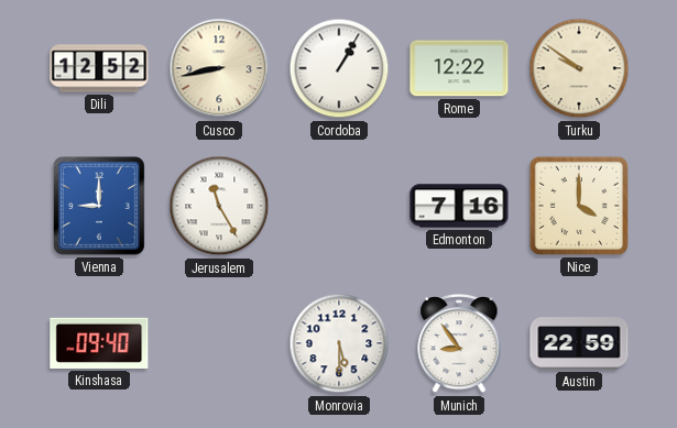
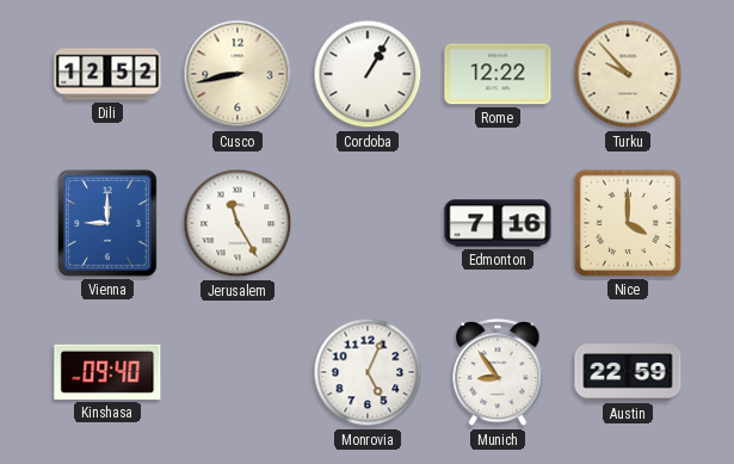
Turku: 9:51 -> 9:53 (628, 74)
Monrovia: 5:30 -> 5:04 (368, 372)
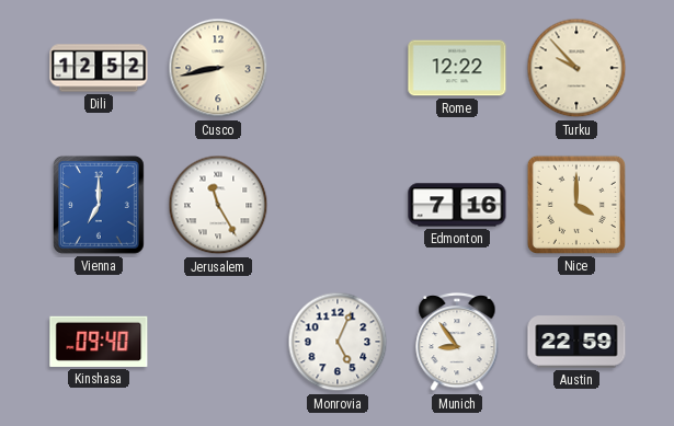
Cordoba: 1:05 -> none (368, 74)
Vienna: 9:00 -> 7:00 (99, 205)
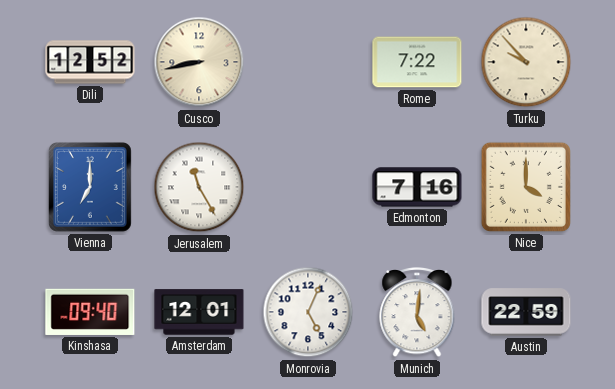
Rome: 12:22 -> 7:22 (417, 62)
Amsterdam: none -> 12:01 (199, 312)
Munich: 8:54 -> 5:01 (417, 313)
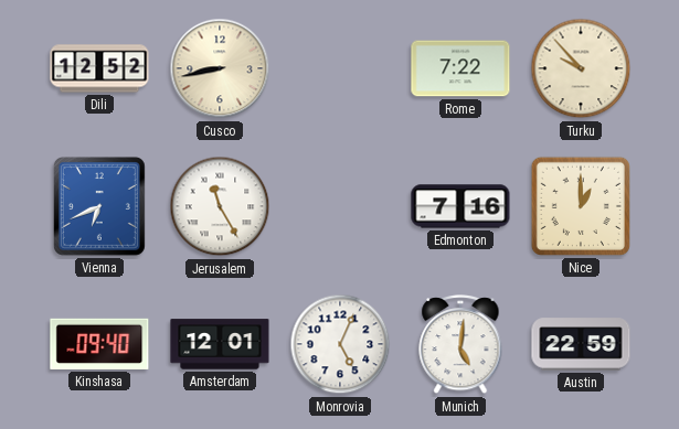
Vienna: 7:00 -> 6:41 (99, 206)
Nice: 4:00 -> 1:00 (581, 206)
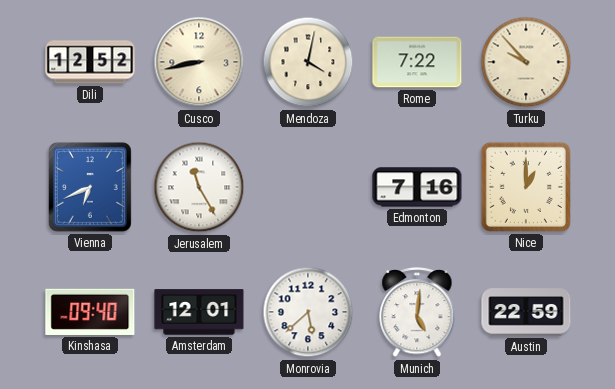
Mendoza: none -> 4:02 (308, 62)
Monrovia: 5:04 -> 5:38 (308, 312)
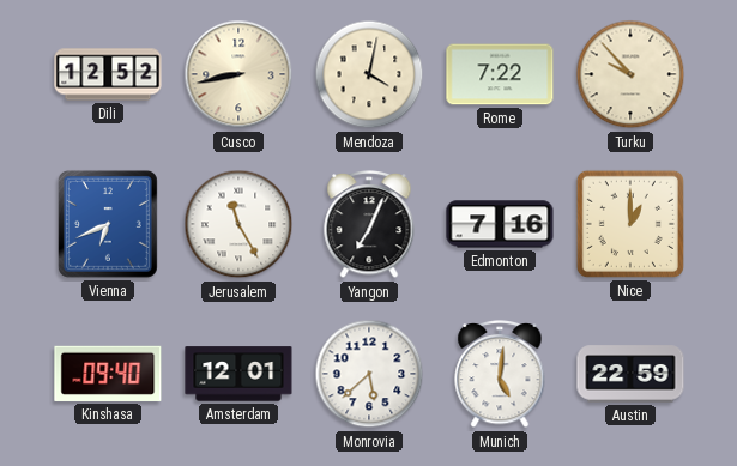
Yangon: none -> 7:04 (369, 225)
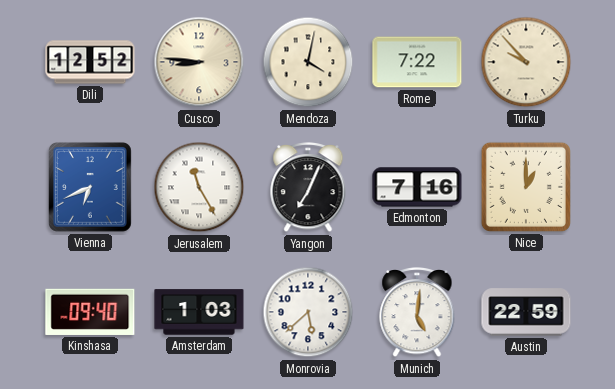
Cusco: 8:43 -> 8:46 (199, 62)
Amsterdam: 12:01 -> 1:03 (199, 312)
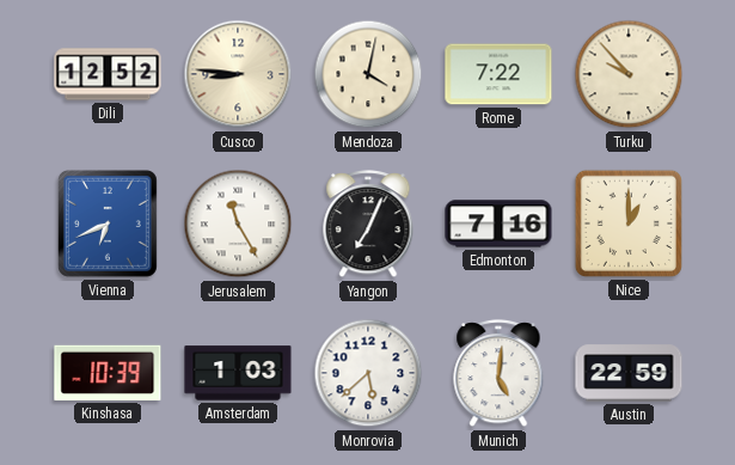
Kinshasa: 09:40 -> 10:39 (108, 373)
